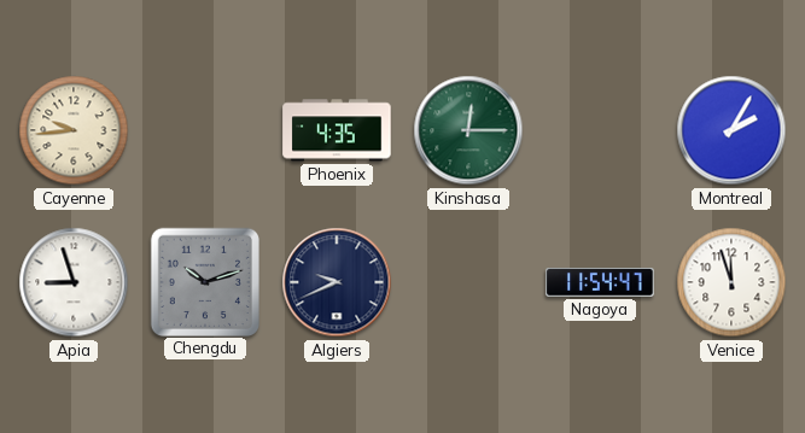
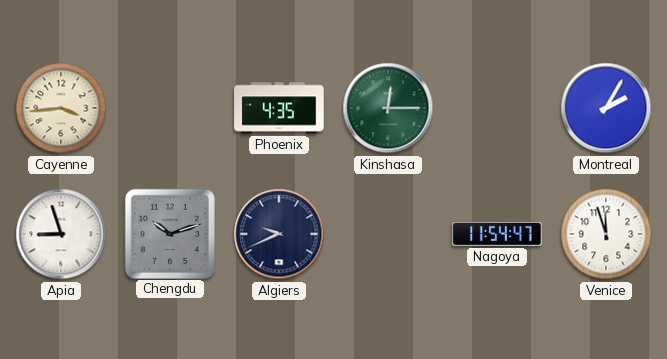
Cayenne: 9:44 -> 3:44 (61, 108)
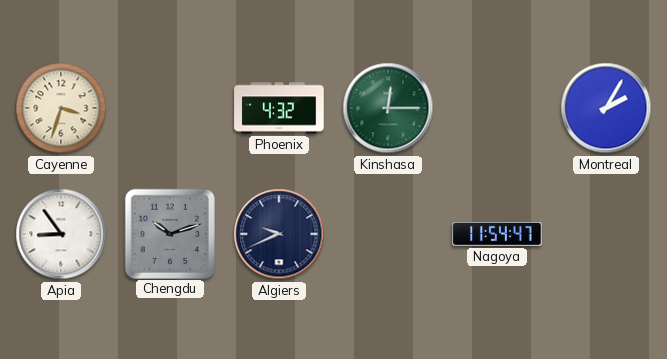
Cayenne: 3:44 -> 3:33 (61, 108)
Phoenix: 4:35 -> 4:32 (279, 108)
Apia: 8:57 -> 8:54 (61, 234)
Venice: 11:57 -> none (606, 234)
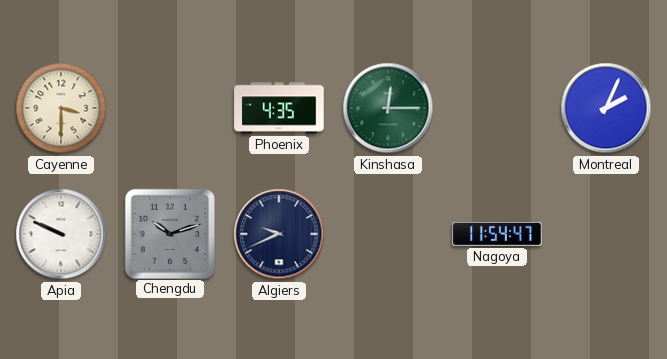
Cayenne: 3:33 -> 3:30 (61, 108)
Phoenix: 4:32 -> 4:35 (279, 108)
Montreal: 2:05 -> 2:04 (606, 108)
Apia: 8:54 -> 9:49 (61, 234)
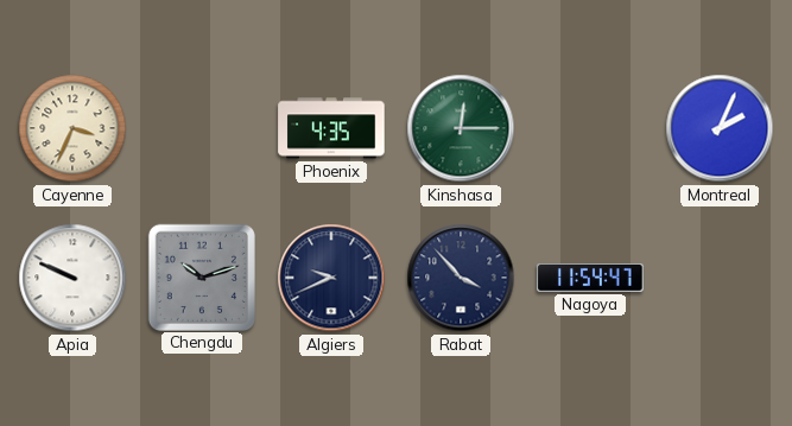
Cayenne: 3:30 -> 3:34 (72, 128)
Rabat: none -> 3:53 (461, 278)
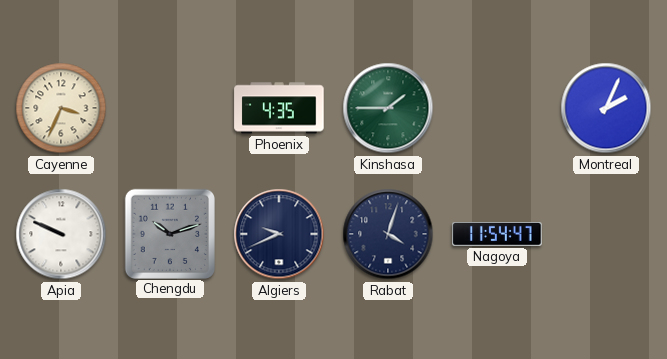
Kinshasa: 12:15 -> 1:45 (388, 108)
Rabat: 3:53 -> 4:03 (388, 234)
